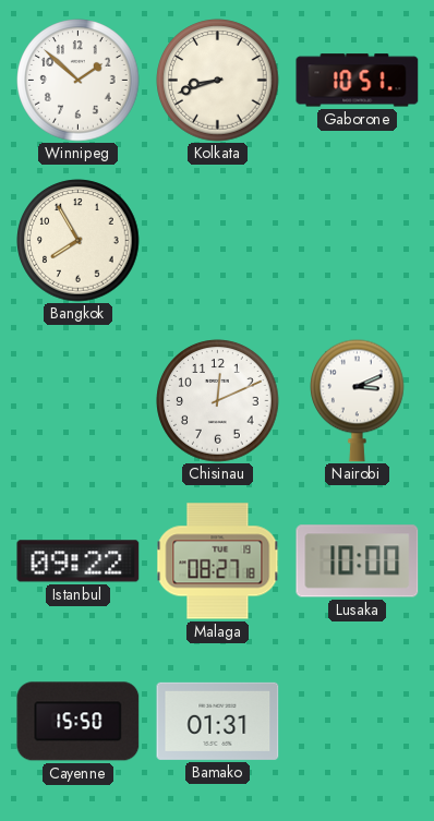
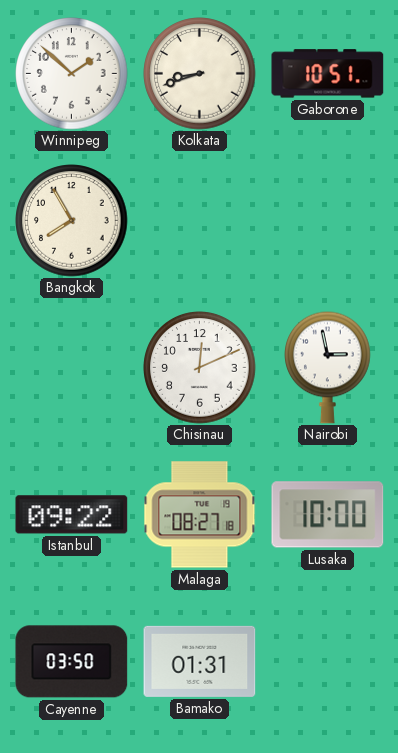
Nairobi: 3:11 -> 2:58 (328, 367)
Cayenne: 15:50 -> 03:50 (72, 662)
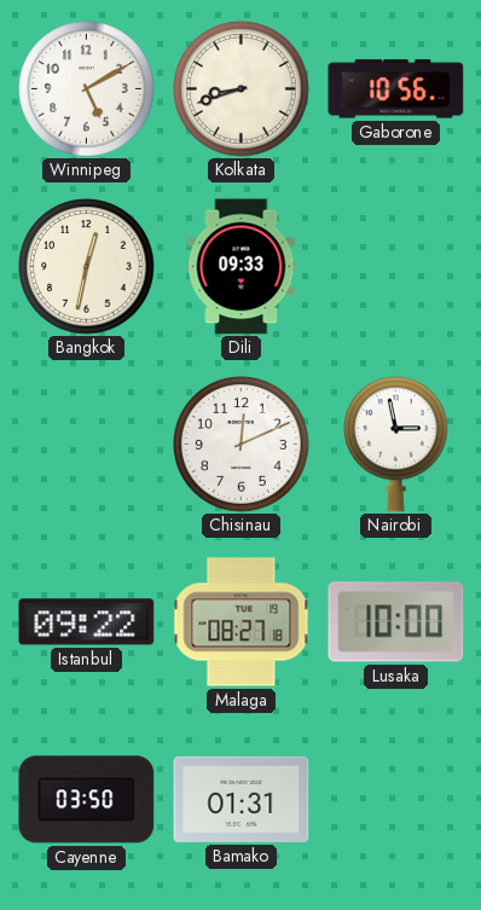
Winnipeg: 1:52 -> 5:10 (87, 89)
Gaborone: 10:51 -> 10:56 (396, 89)
Bangkok: 7:55 -> 12:32 (87, 267)
Dili: none -> 09:33 (242, 267)
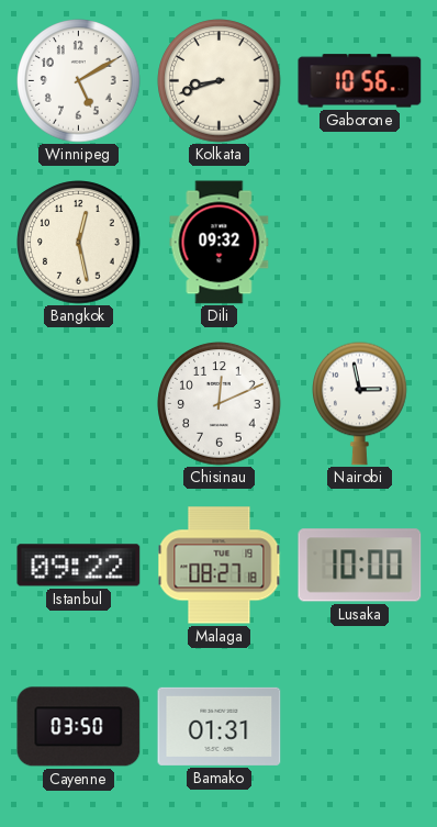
Bangkok: 12:32 -> 12:28 (79, 243)
Dili: 09:33 -> 09:32 (220, 243)
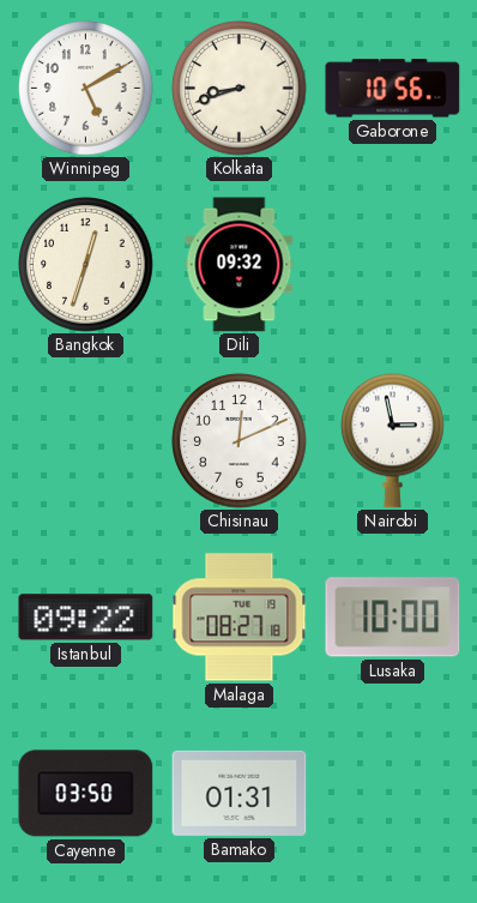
Bangkok: 12:28 -> 12:33 (86, 265)
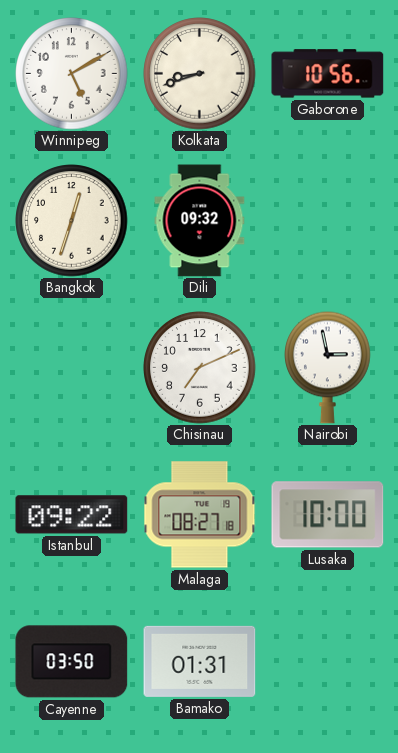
Chisinau: 12:11 -> 7:11 (200, 368)
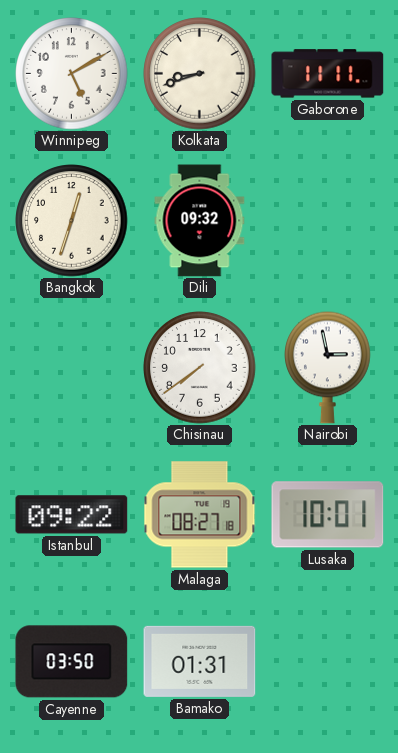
Gaborone: 10:56 -> 11:11 (328, 74)
Chisinau: 7:11 -> 7:39 (200, 368)
Lusaka: 10:00 -> 10:01 (328, 515)
